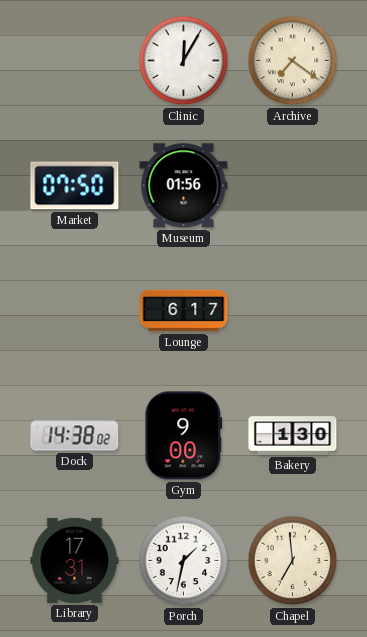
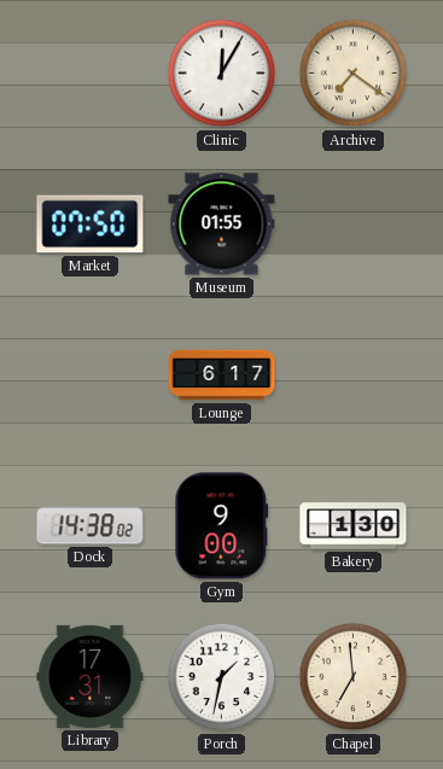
Museum: 01:56 -> 01:55 (222, 225)
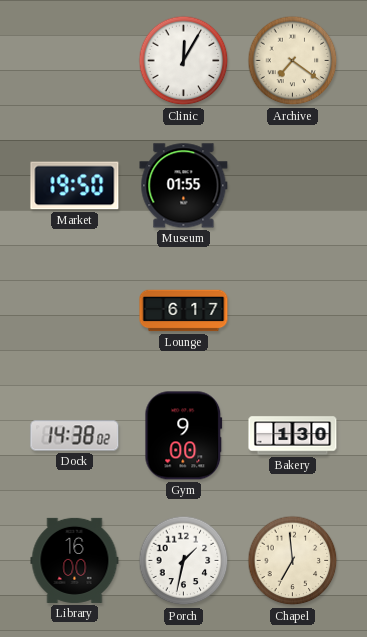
Market: 07:50 -> 19:50 (75, 186)
Library: 17:31 -> 16:00 (75, 560)
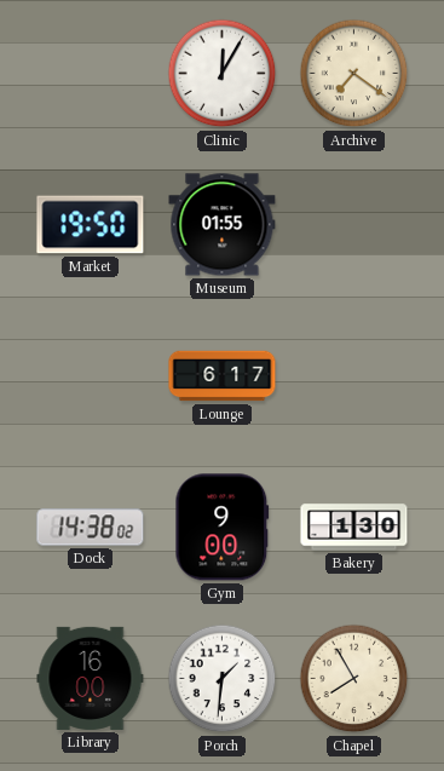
Porch: 1:32 -> 1:31 (223, 679)
Chapel: 6:59 -> 7:55 (354, 679)
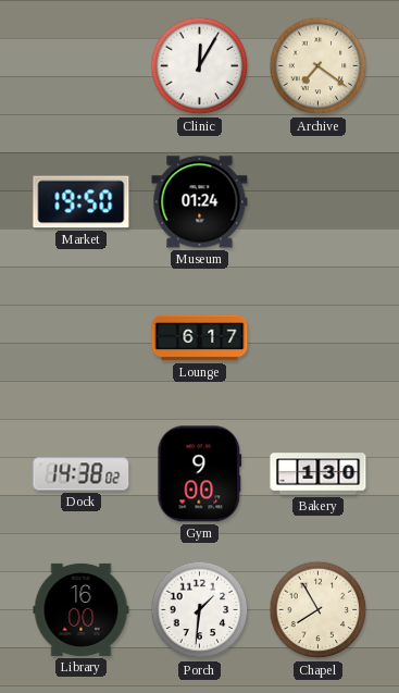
Museum: 01:55 -> 01:24 (200, 202)
